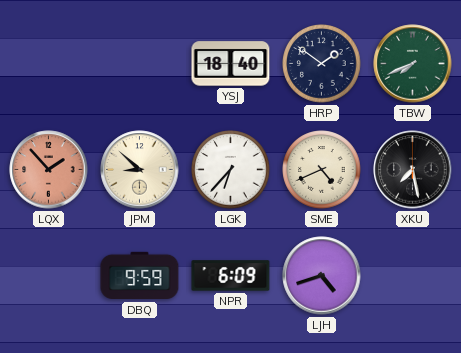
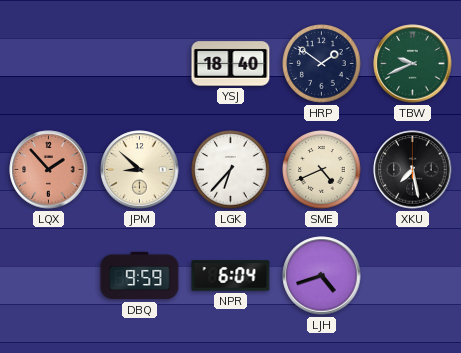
TBW: 7:41 -> 9:41 (413, 64)
NPR: 6:09 -> 6:04 (231, 276)
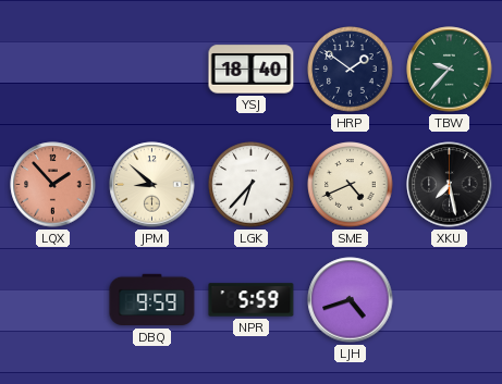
TBW: 9:41 -> 9:37 (450, 70)
NPR: 6:04 -> 5:59 (252, 300)
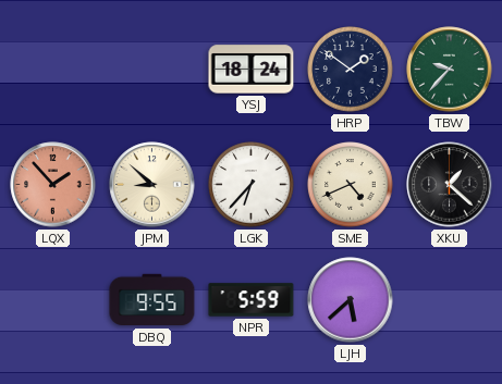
YSJ: 18:40 -> 18:24 (252, 70)
XKU: 7:28 -> 1:22 (450, 185)
DBQ: 9:59 -> 9:55 (152, 300)
LJH: 4:42 -> 5:38 (351, 300)
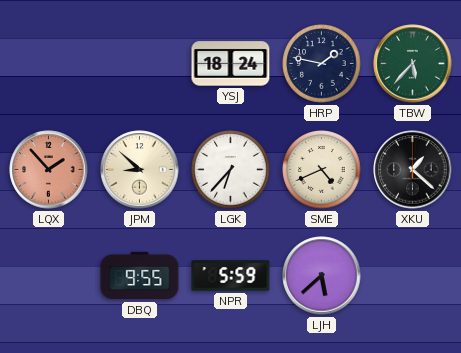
HRP: 1:51 -> 1:47 (322, 64)
TBW: 9:37 -> 5:37 (413, 64)
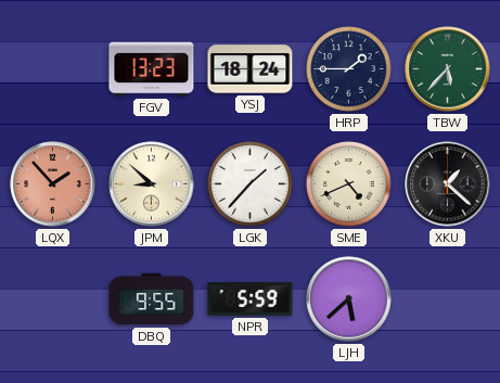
FGV: none -> 13:23 (152, 69)
HRP: 1:47 -> 1:45 (349, 69)
LGK: 6:37 -> 1:37 (251, 184)
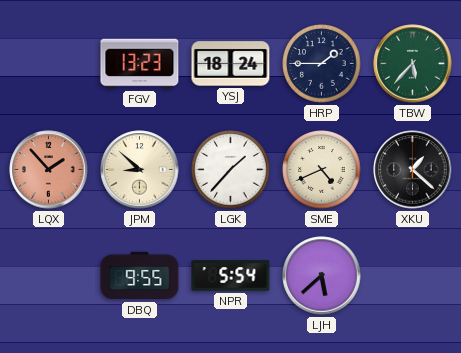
NPR: 5:59 -> 5:54 (231, 276)
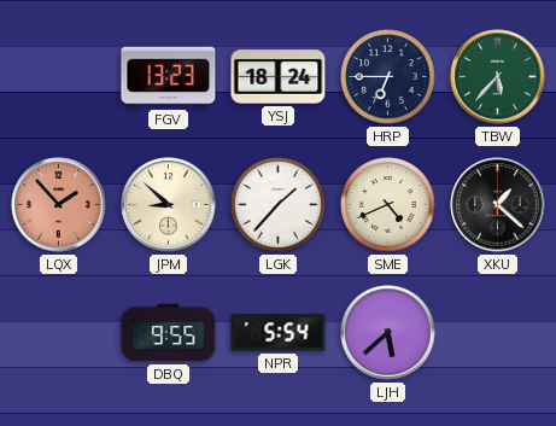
HRP: 1:45 -> 6:45 (388, 77)
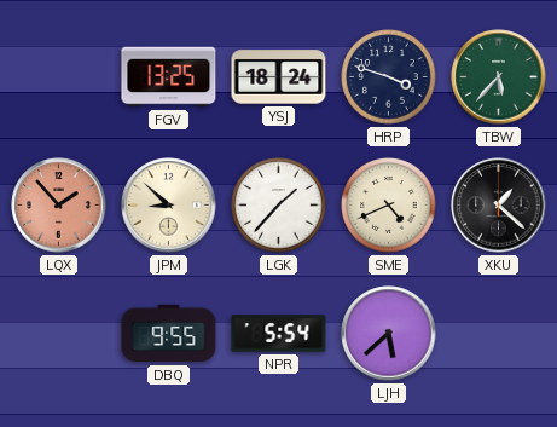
FGV: 13:23 -> 13:25 (169, 77)
HRP: 6:45 -> 3:48 (389, 77)
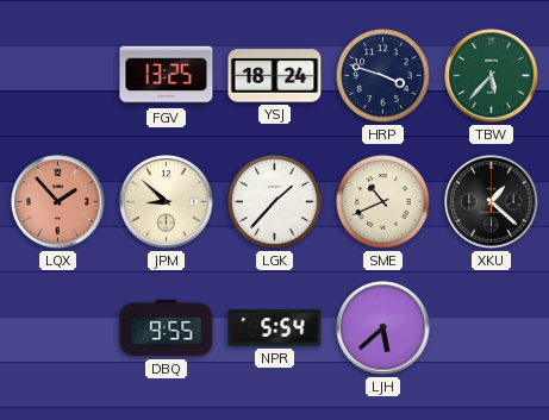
SME: 4:41 -> 10:41 (383, 202)
